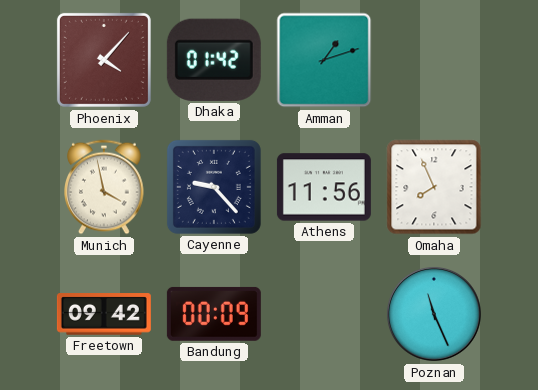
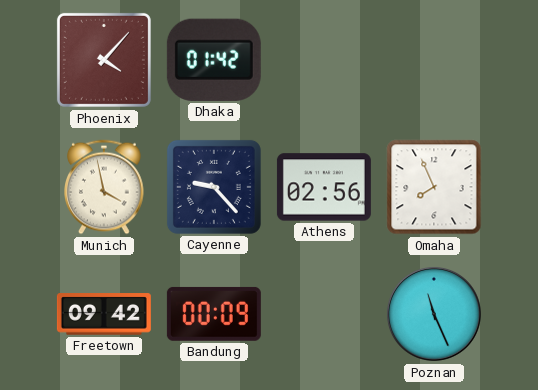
Amman: 1:12 -> none (324, 60)
Athens: 11:56 -> 02:56 (324, 187)
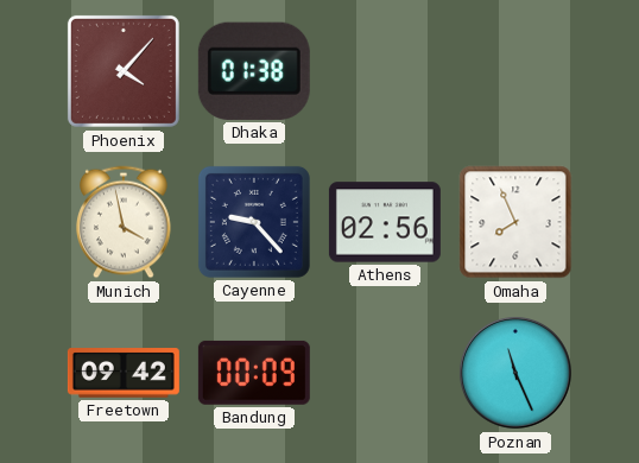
Dhaka: 01:42 -> 01:38 (254, 71)
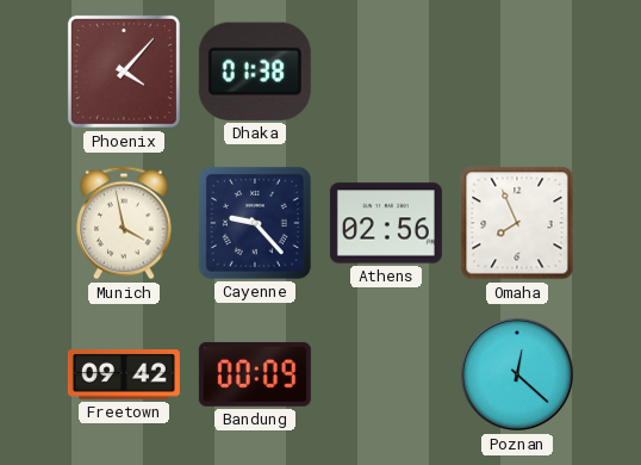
Poznan: 11:26 -> 12:22 (517, 374)
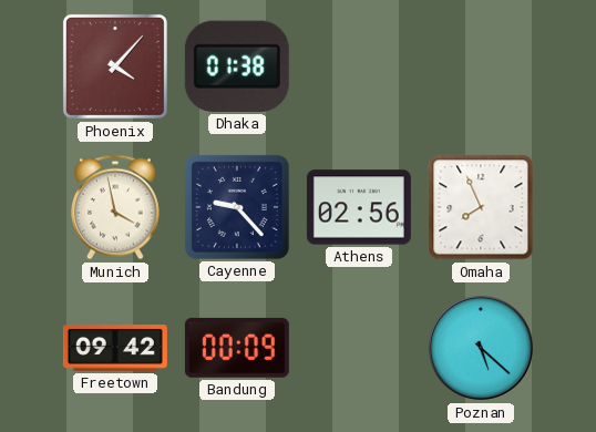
Poznan: 12:22 -> 5:22 (481, 348)
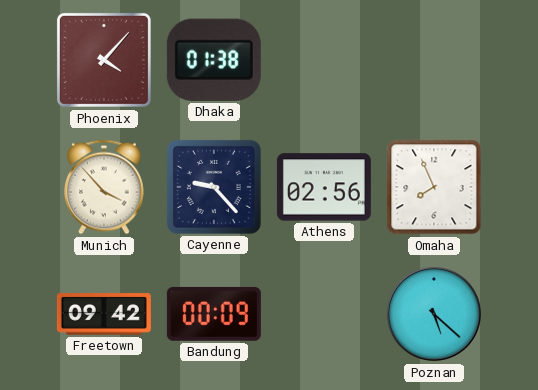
Munich: 3:58 -> 3:53 (105, 187)
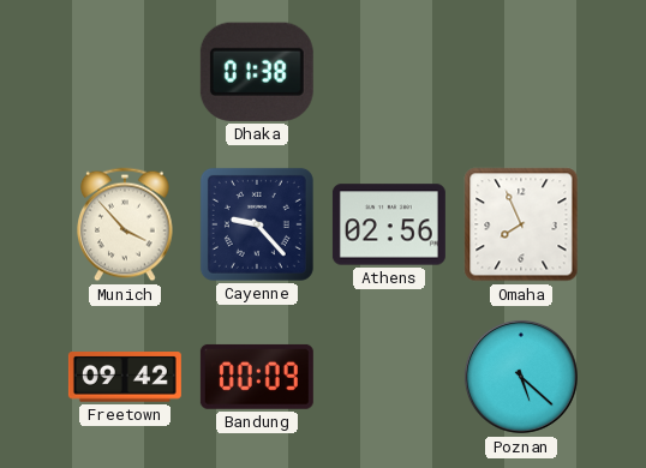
Phoenix: 4:07 -> none (104, 60)
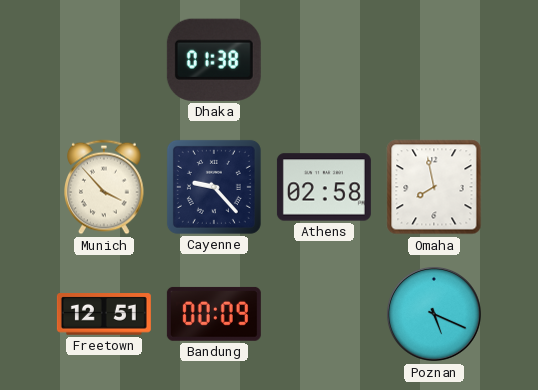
Athens: 02:56 -> 02:58 (324, 187)
Omaha: 7:56 -> 7:58 (434, 187)
Freetown: 09:42 -> 12:51 (104, 314)
Poznan: 5:22 -> 5:19 (434, 314)
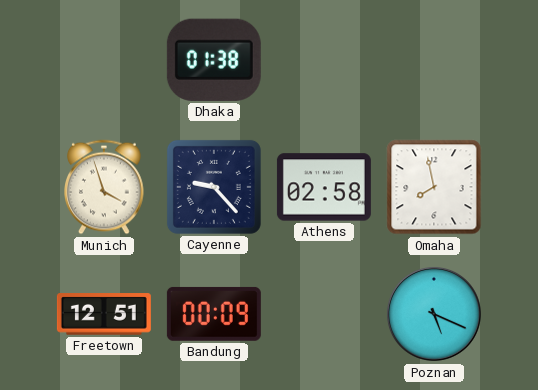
Munich: 3:53 -> 3:57 (105, 187)
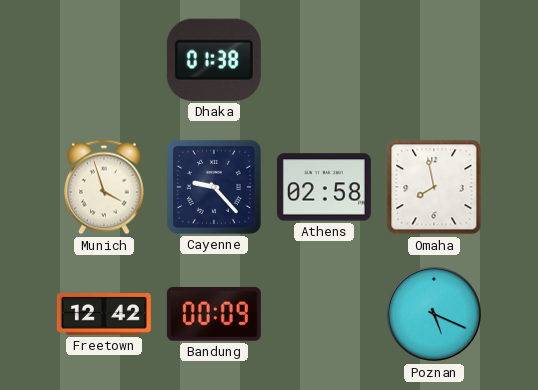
Freetown: 12:51 -> 12:42 (104, 314)
